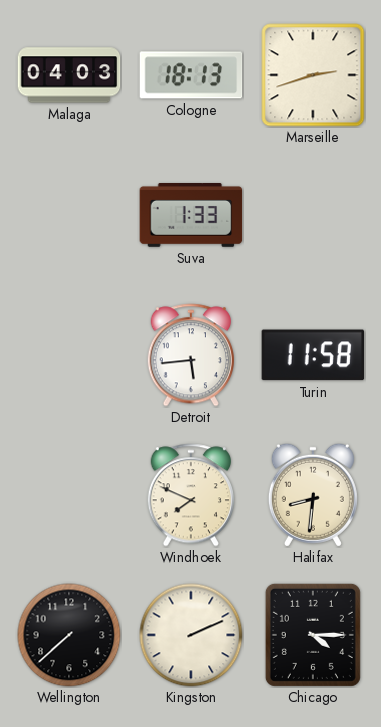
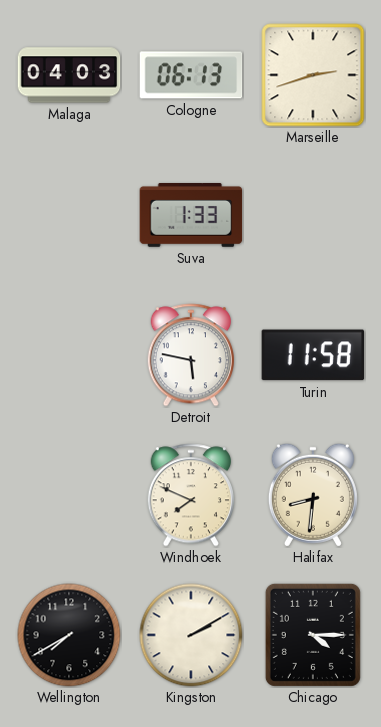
Cologne: 18:13 -> 06:13 (191, 75)
Detroit: 5:44 -> 5:47 (190, 355)
Wellington: 7:38 -> 7:40 (69, 635)
Kingston: 2:11 -> 2:10 (191, 635)
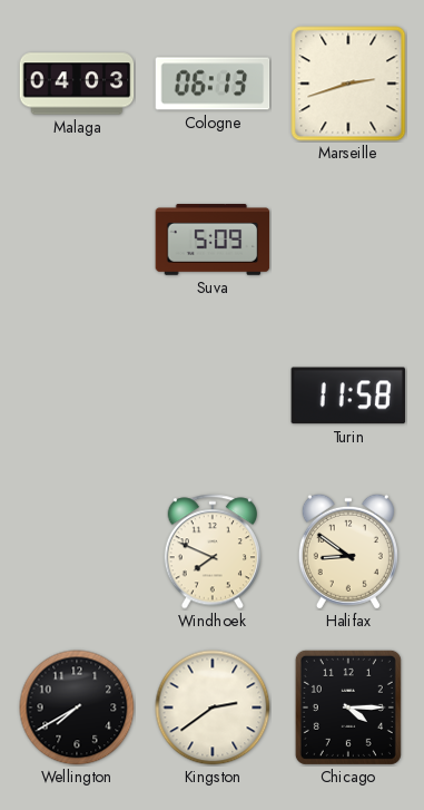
Suva: 1:33 -> 5:09 (213, 241)
Detroit: 5:47 -> none (190, 355)
Halifax: 8:31 -> 8:51 (348, 552)
Kingston: 2:10 -> 2:39 (213, 707)
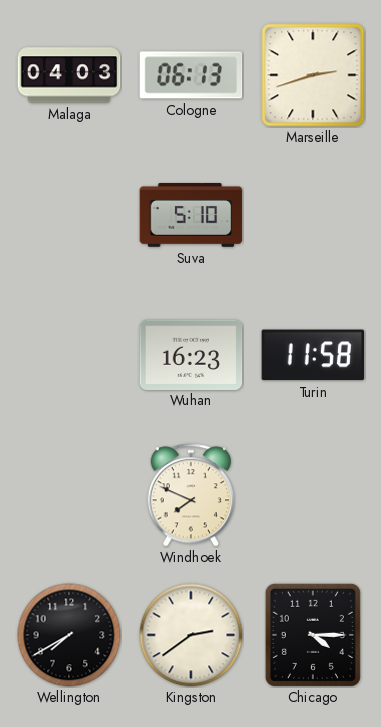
Suva: 5:09 -> 5:10 (191, 216)
Wuhan: none -> 16:23 (191, 354)
Halifax: 8:51 -> none (348, 552)
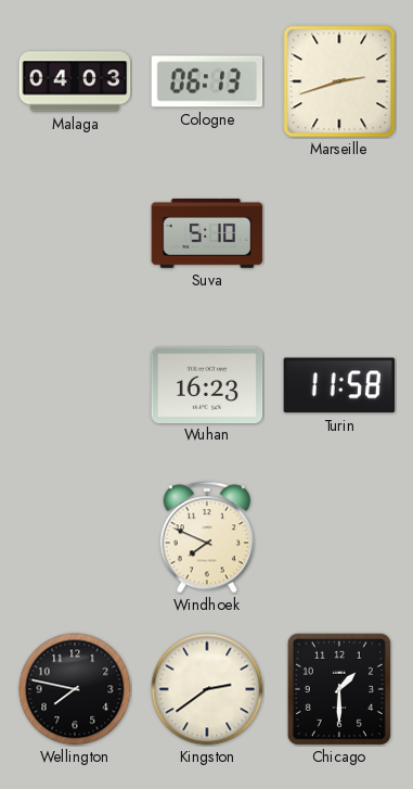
Wellington: 7:40 -> 7:47 (75, 689)
Chicago: 4:15 -> 1:30 (339, 689)
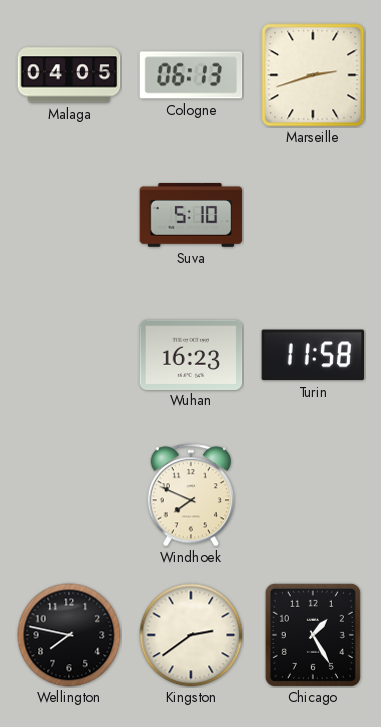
Malaga: 04:03 -> 04:05 (69, 75)
Chicago: 1:30 -> 1:25 (313, 635)
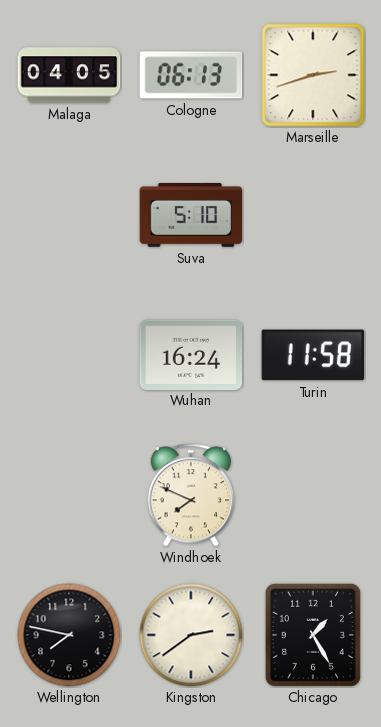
Wuhan: 16:23 -> 16:24 (191, 354)
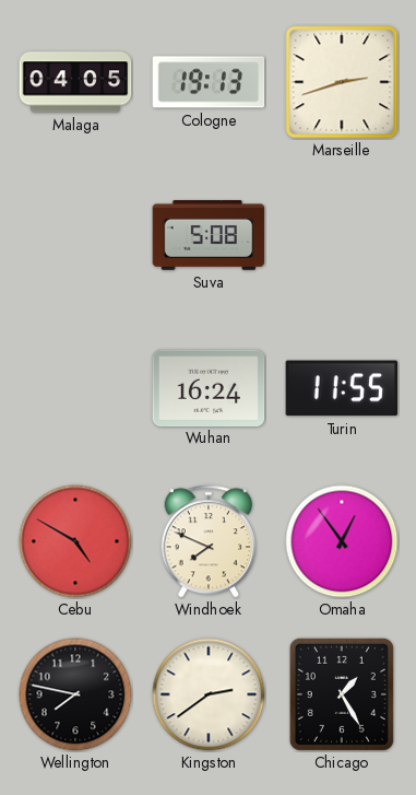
Cologne: 06:13 -> 19:13 (209, 82)
Suva: 5:10 -> 5:08 (209, 236)
Turin: 11:58 -> 11:55 (342, 388)
Cebu: none -> 4:50 (75, 541)
Omaha: none -> 12:54 (342, 541)
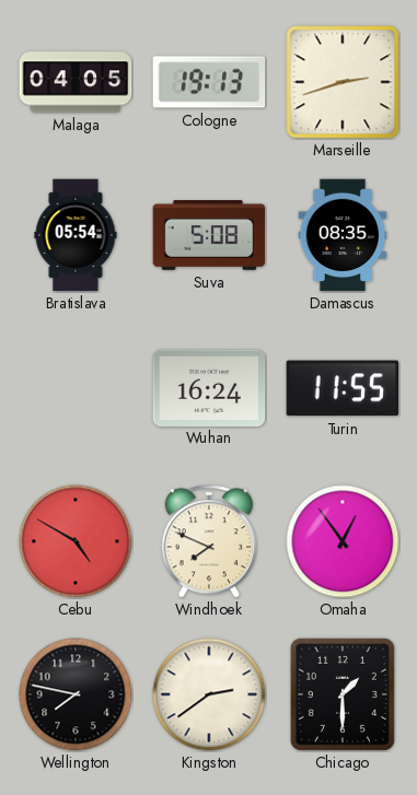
Bratislava: none -> 05:54 (76, 235)
Damascus: none -> 08:35 (343, 235)
Chicago: 1:25 -> 1:30 (343, 694)
